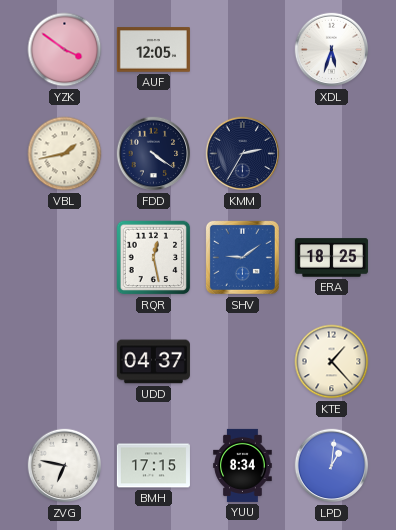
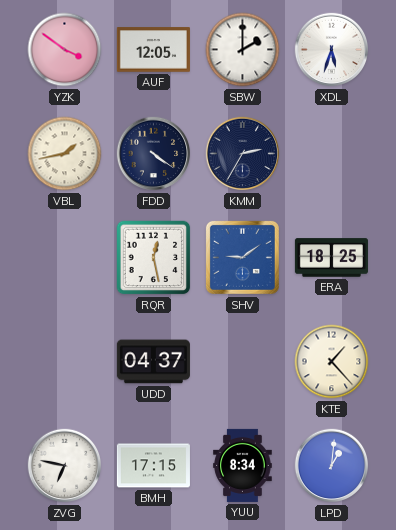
SBW: none -> 2:00 (243, 50)
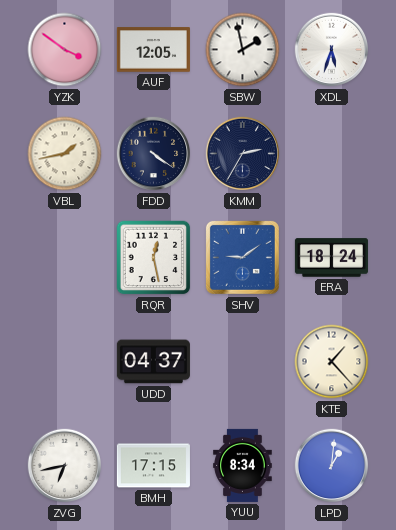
SBW: 2:00 -> 1:58 (243, 50)
ERA: 18:25 -> 18:24 (331, 258)
ZVG: 6:47 -> 6:43 (65, 466)
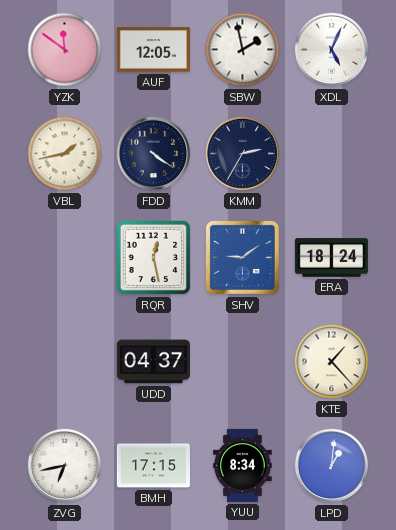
YZK: 3:51 -> 11:51 (65, 50)
XDL: 5:33 -> 5:04 (332, 50)
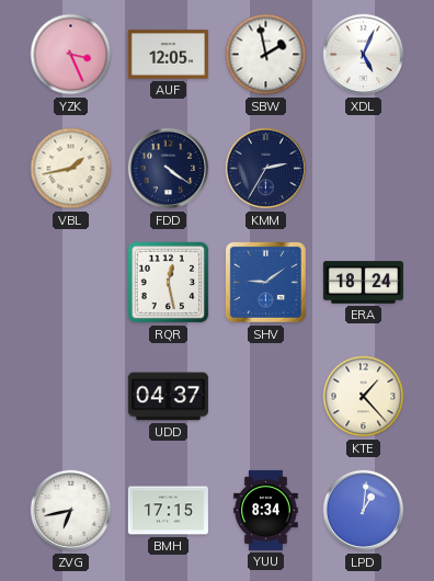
YZK: 11:51 -> 3:26 (71, 55)
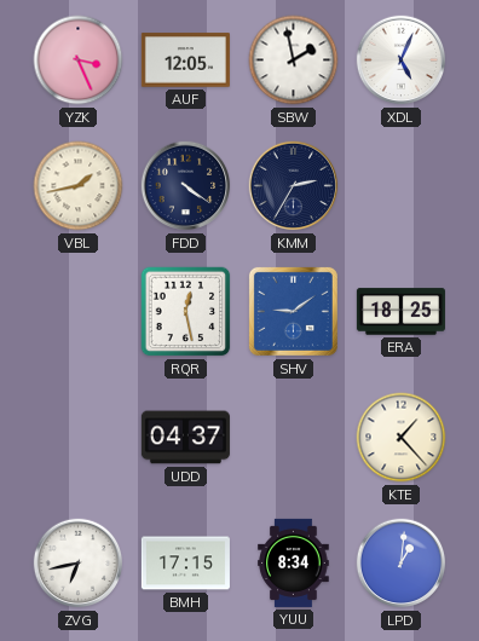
ERA: 18:24 -> 18:25 (400, 312)
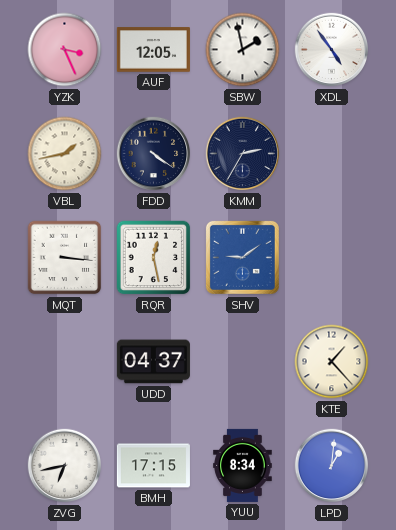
XDL: 5:04 -> 4:54 (332, 50)
MQT: none -> 3:16 (65, 258)
ERA: 18:25 -> none (400, 312)
